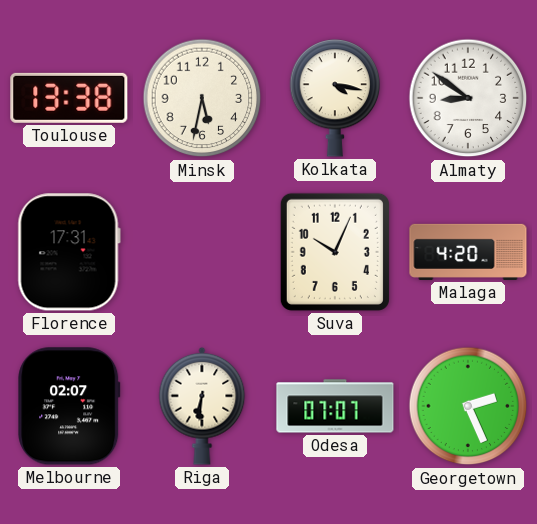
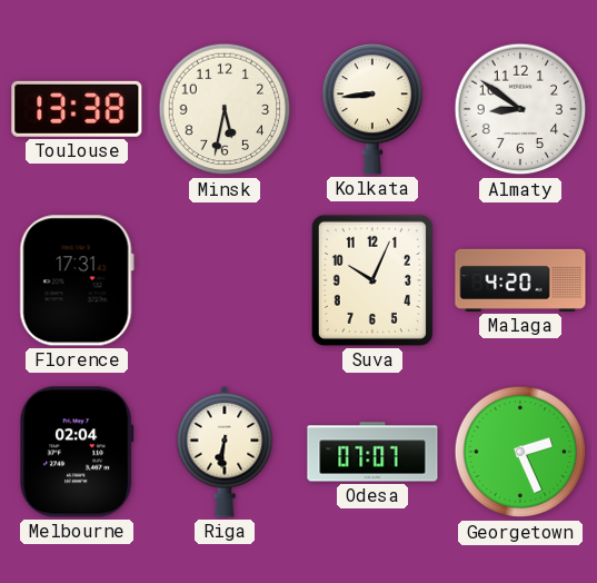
Kolkata: 4:17 -> 8:44 (372, 109)
Melbourne: 02:07 -> 02:04 (77, 452)
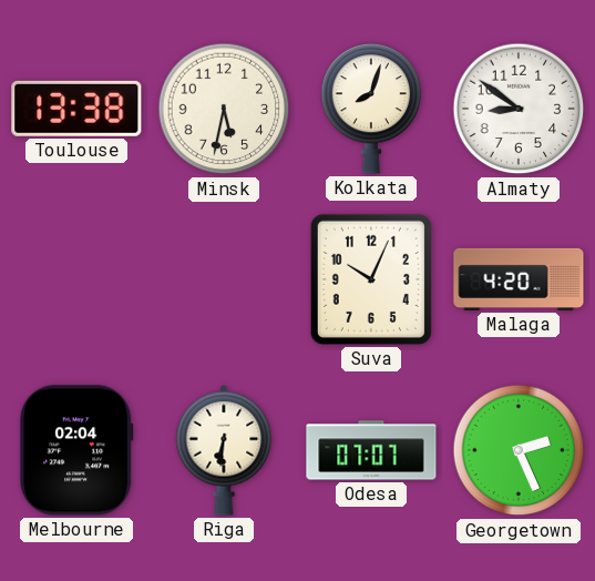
Kolkata: 8:44 -> 8:03 (371, 109)
Florence: 17:31 -> none (77, 280)
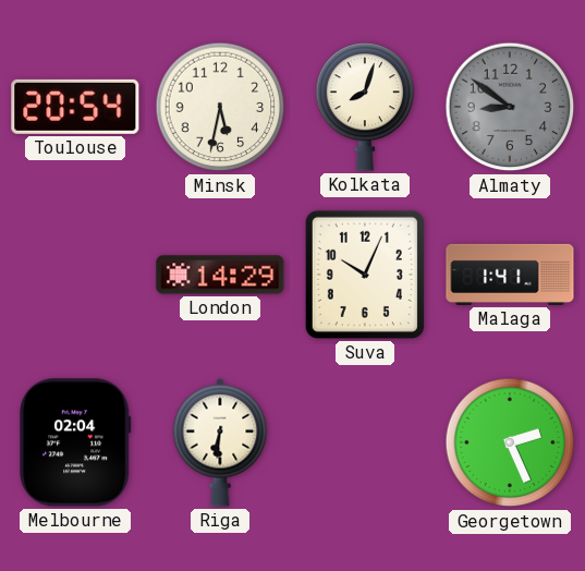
Toulouse: 13:38 -> 20:54 (75, 107)
Almaty dial: white -> grey (510, 107)
London: none -> 14:29 (220, 275)
Malaga: 4:20 -> 1:41 (510, 275)
Odesa: 07:07 -> none (371, 450)
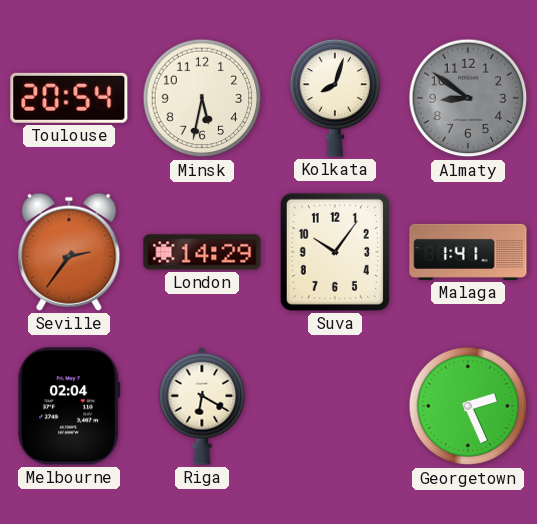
Seville: none -> 2:36 (69, 252)
Suva: 10:04 -> 10:06 (335, 252)
Riga: 6:31 -> 6:20 (202, 406)
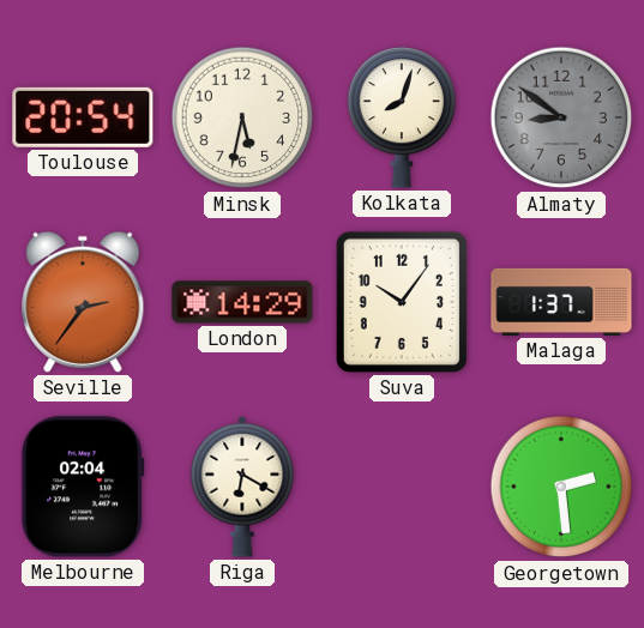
Malaga: 1:41 -> 1:37 (561, 302)
Georgetown: 2:26 -> 2:29 (561, 487)
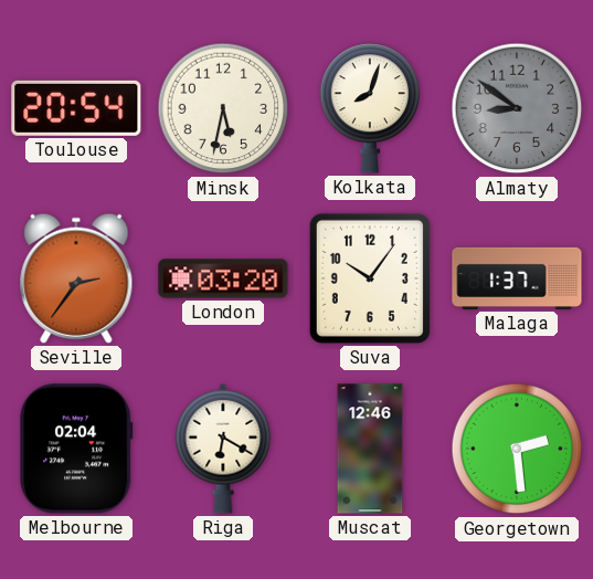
London: 14:29 -> 03:20 (223, 278)
Muscat: none -> 12:46 (370, 449)
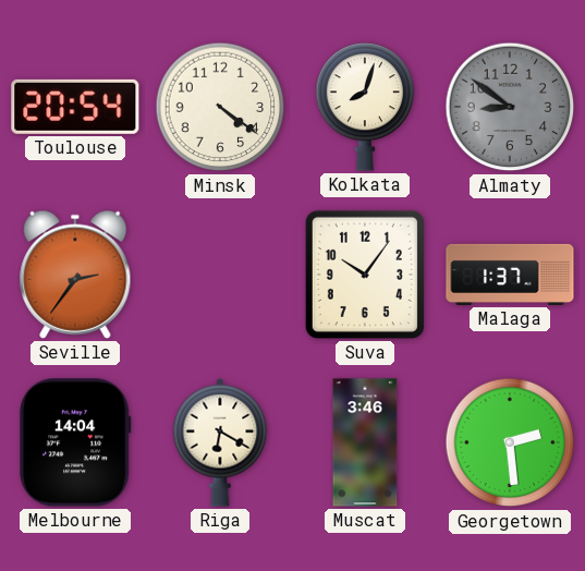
Minsk: 5:32 -> 4:21 (220, 107)
London: 03:20 -> none (223, 278)
Melbourne: 02:04 -> 14:04 (75, 442)
Muscat: 12:46 -> 3:46 (365, 442)
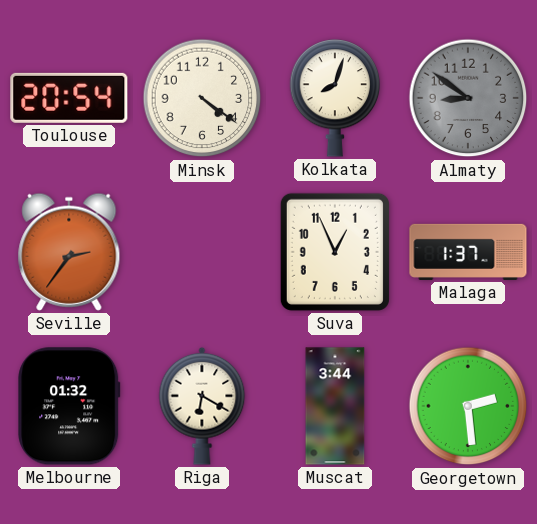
Suva: 10:06 -> 12:56 (335, 252)
Melbourne: 14:04 -> 01:32 (69, 406)
Muscat: 3:46 -> 3:44 (335, 406)
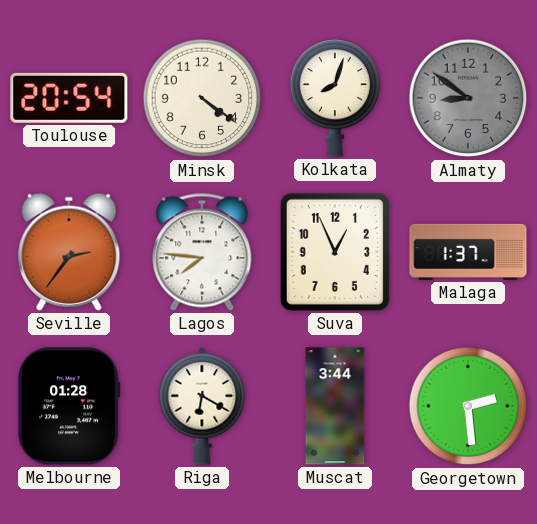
Lagos: none -> 7:46 (202, 252)
Melbourne: 01:32 -> 01:28 (69, 406)
